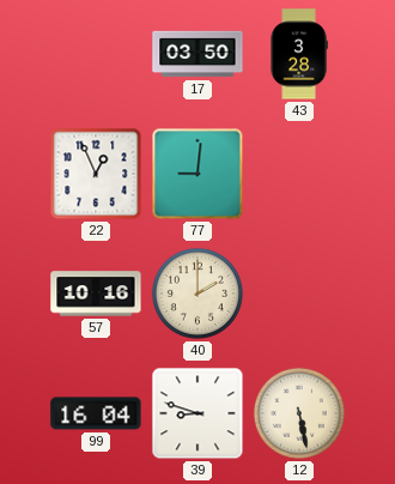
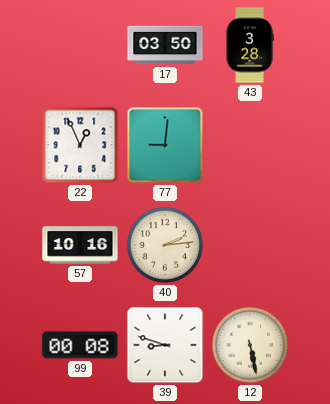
40: 2:00 -> 2:14 (165, 245)
99: 16:04 -> 00:08 (80, 345)
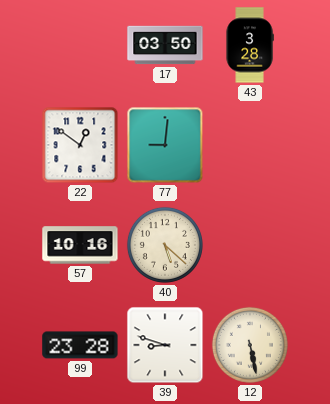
22: 12:56 -> 12:51 (80, 145)
40: 2:14 -> 5:22 (165, 245)
99: 00:08 -> 23:28 (80, 345)
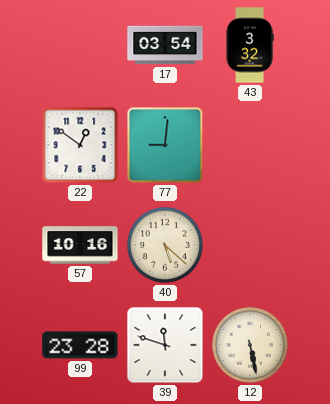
17: 03:50 -> 03:54 (165, 45)
43: 3:28 -> 3:32 (250, 45)
39: 8:48 -> 11:48 (165, 345)
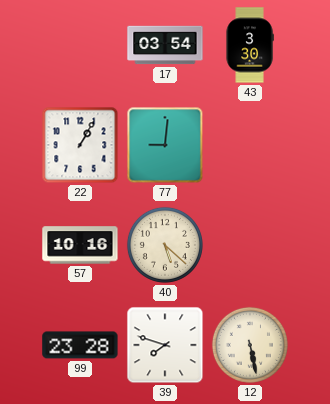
43: 3:32 -> 3:30 (250, 45)
22: 12:51 -> 1:05 (80, 145)
39: 11:48 -> 7:48 (165, 345)
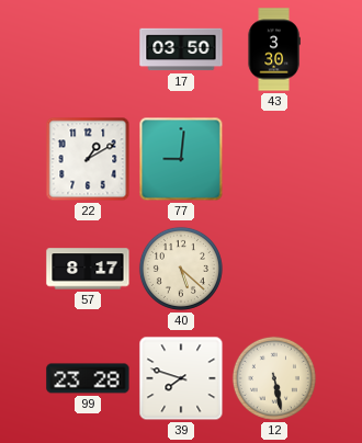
17: 03:54 -> 03:50 (181, 49)
22: 1:05 -> 1:10 (88, 159)
57: 10:16 -> 8:17 (88, 269)
